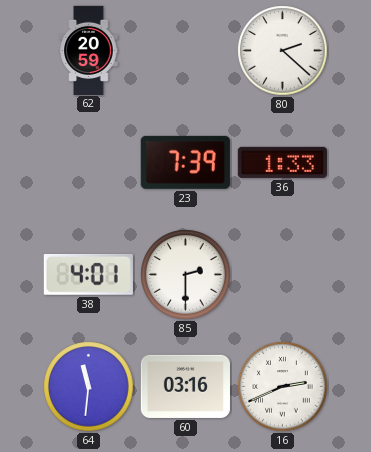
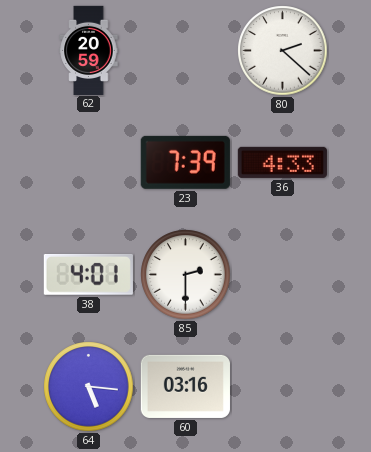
36: 1:33 -> 4:33 (282, 162)
64: 11:31 -> 5:16 (89, 387)
16: 2:41 -> none (283, 387)
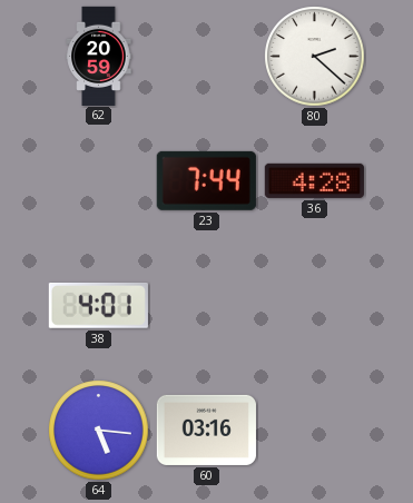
23: 7:39 -> 7:44 (206, 180)
36: 4:33 -> 4:28 (314, 180)
85: 2:30 -> none (186, 275)
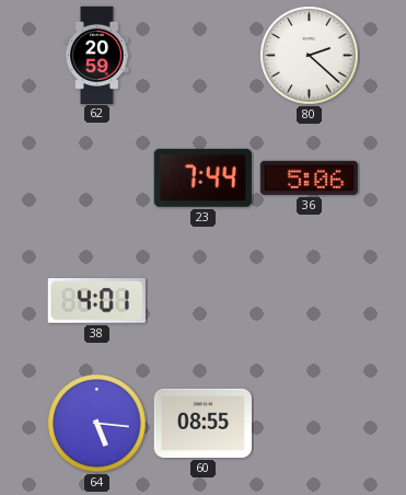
36: 4:28 -> 5:06 (309, 177)
60: 03:16 -> 08:55 (202, 423)
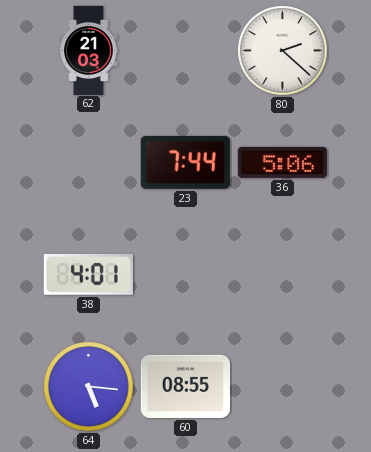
62: 20:59 -> 21:03 (89, 50)
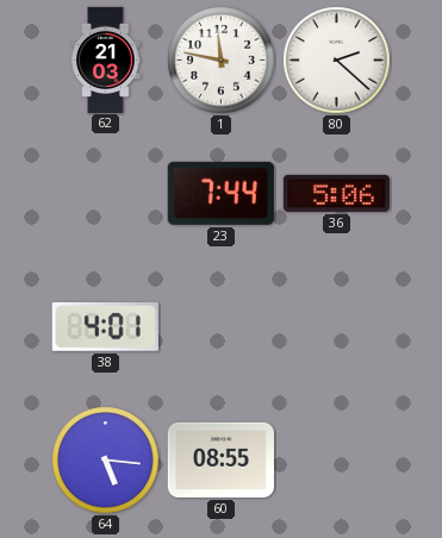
1: none -> 11:47 (222, 61)
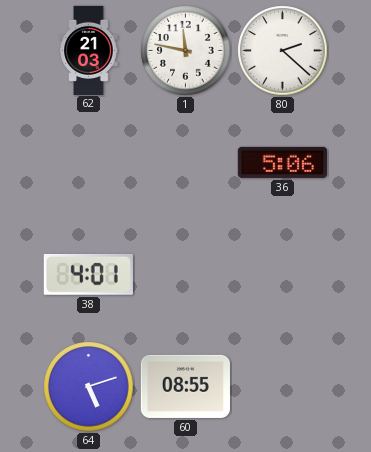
23: 7:44 -> none (220, 193)
64: 5:16 -> 5:12 (89, 387)
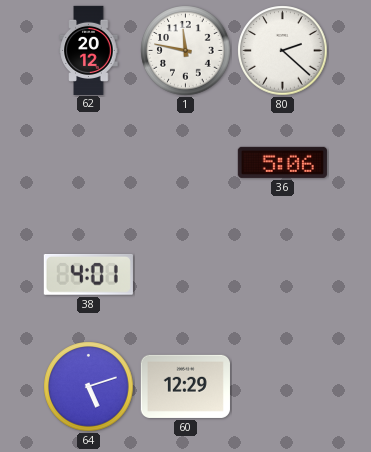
62: 21:03 -> 20:12 (89, 50)
60: 08:55 -> 12:29 (185, 386)
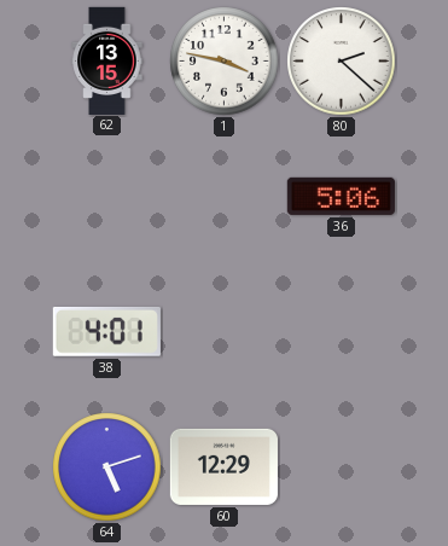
62: 20:12 -> 13:15 (107, 60)
1: 11:47 -> 3:47 (225, 62)
